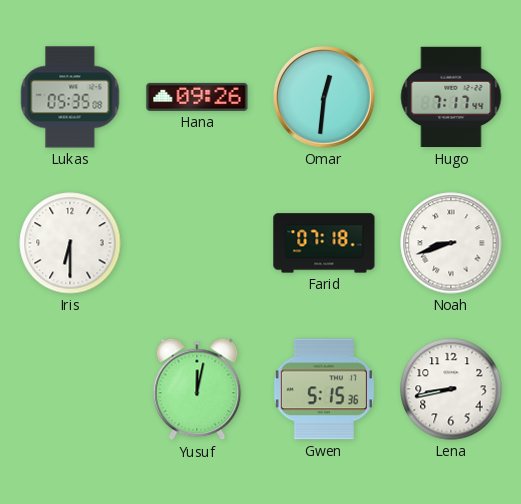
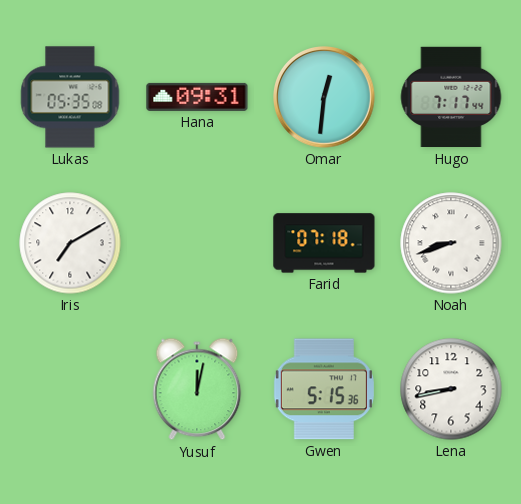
Hana: 09:26 -> 09:31 (197, 97)
Iris: 6:30 -> 7:10 (70, 243)
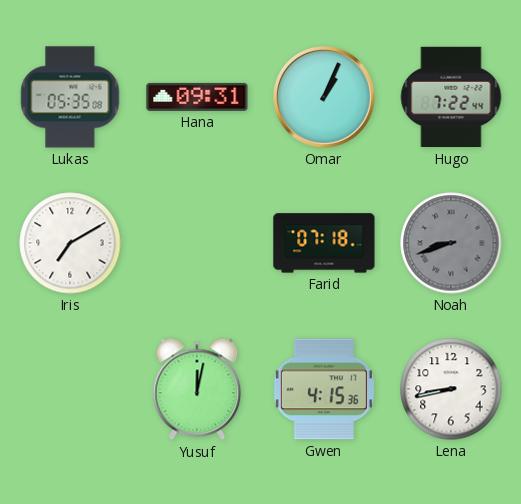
Omar: 12:31 -> 1:04 (325, 98)
Hugo: 7:17 -> 7:22 (451, 97)
Noah dial: white -> grey (451, 243)
Gwen: 5:15 -> 4:15 (324, 389)
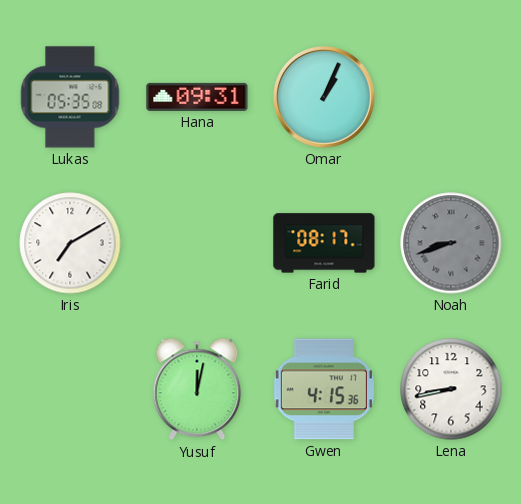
Hugo: 7:22 -> none (451, 97)
Farid: 07:18 -> 08:17 (324, 243)
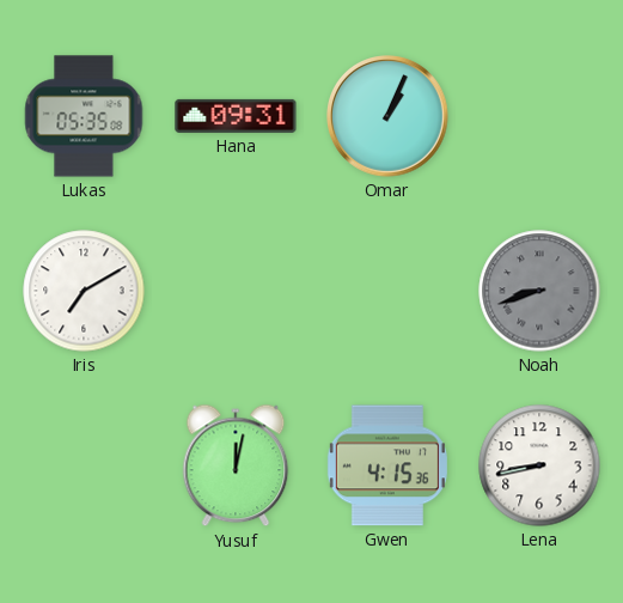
Farid: 08:17 -> none (324, 243)
